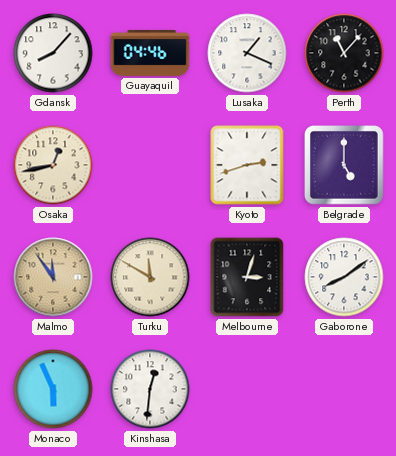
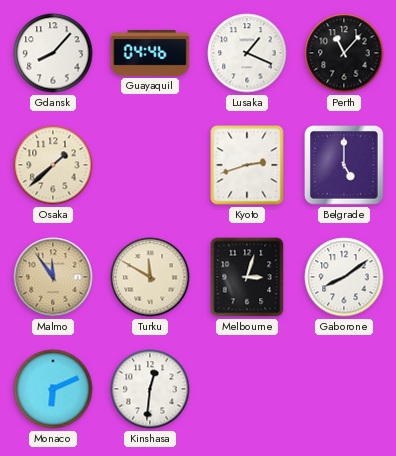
Osaka: 12:43 -> 1:38 (53, 165)
Monaco: 5:56 -> 6:11 (53, 389)
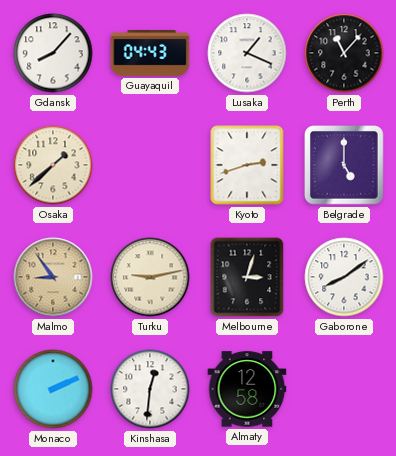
Guayaquil: 04:46 -> 04:43 (150, 53)
Malmo: 11:54 -> 8:54 (53, 277)
Turku: 11:50 -> 9:13 (150, 277)
Monaco: 6:11 -> 2:11 (53, 389)
Almaty: none -> 12:58 (247, 389)
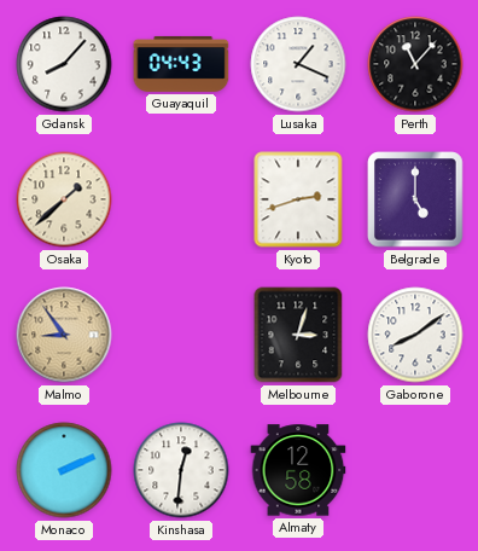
Turku: 9:13 -> none (150, 277)
